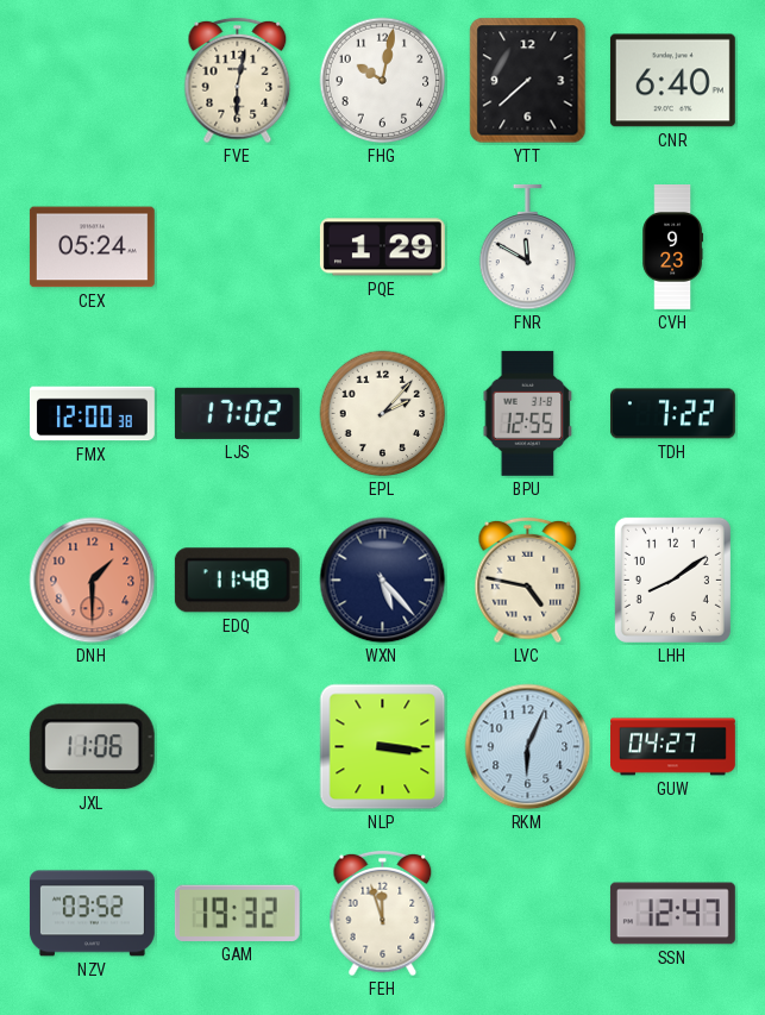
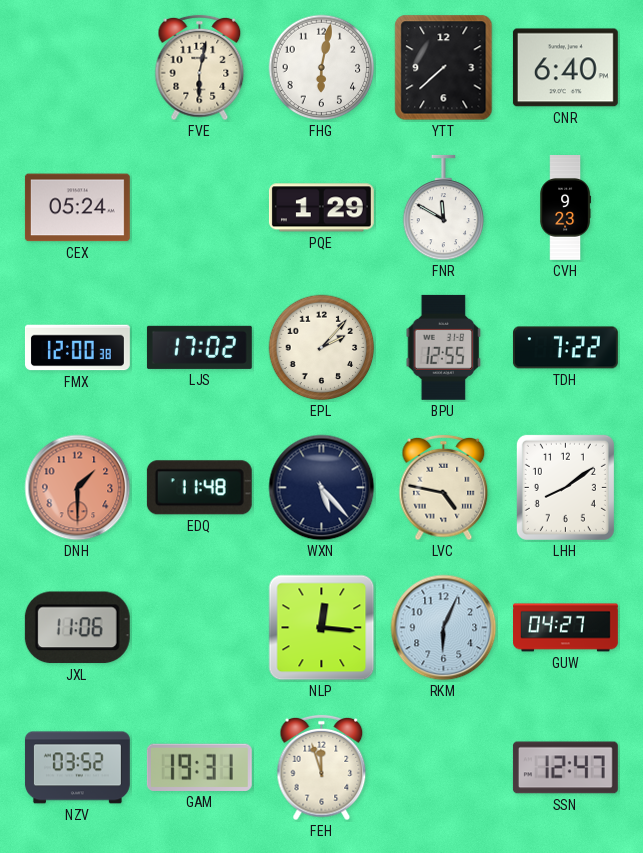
FHG: 10:02 -> 6:02 (322, 68)
NLP: 3:16 -> 12:16 (322, 628)
GAM: 19:32 -> 19:31 (199, 767)
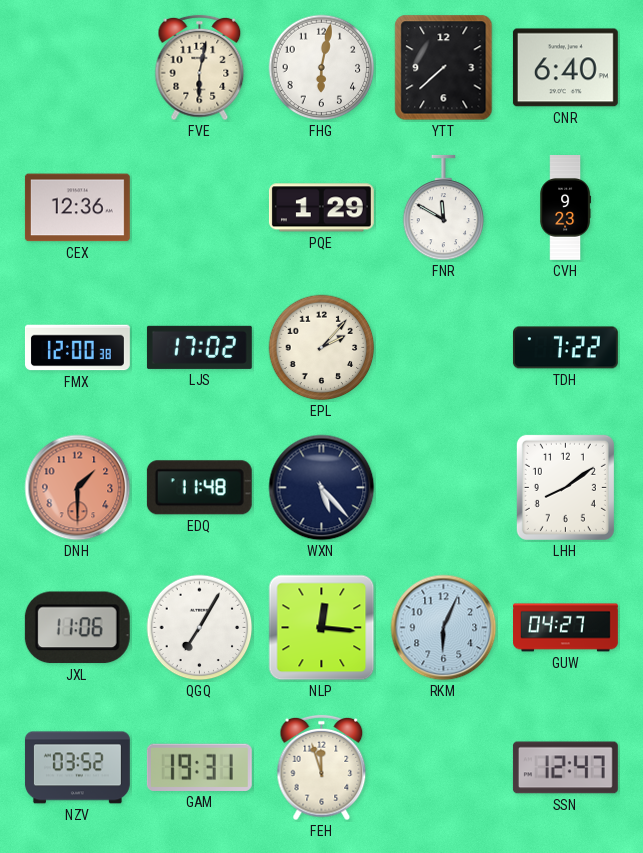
CEX: 05:24 -> 12:36 (77, 208)
BPU: 12:55 -> none (444, 347)
LVC: 4:47 -> none (444, 488)
QGQ: none -> 7:05 (200, 628)
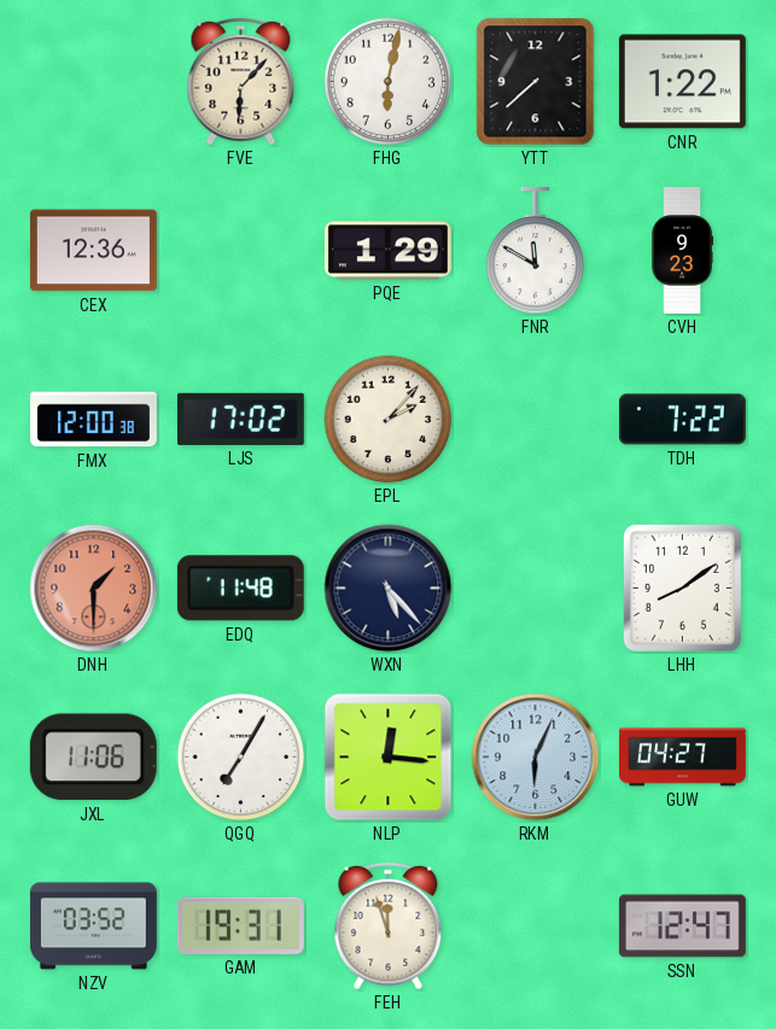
FVE: 6:02 -> 6:07 (241, 82)
CNR: 6:40 -> 1:22 (682, 82)
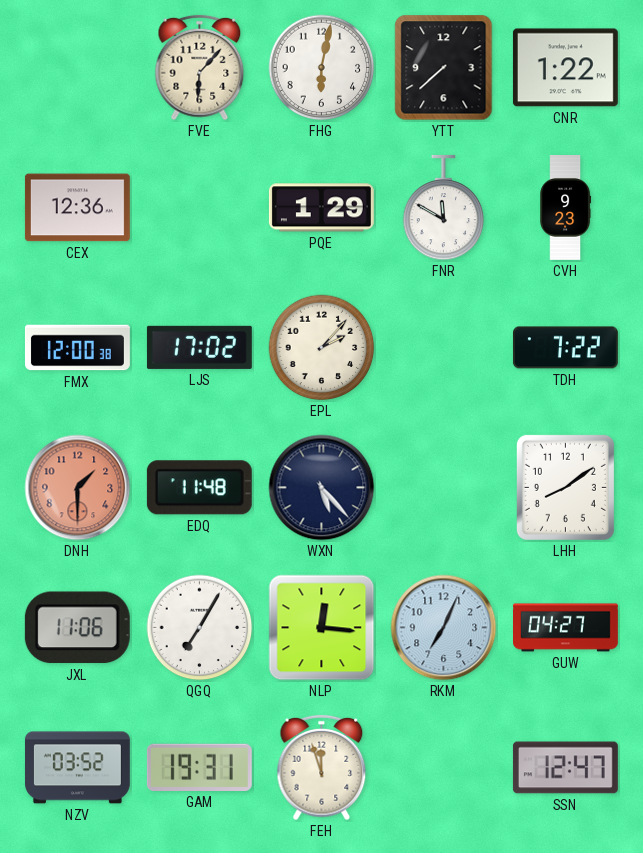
RKM: 6:04 -> 7:04 (444, 628)
